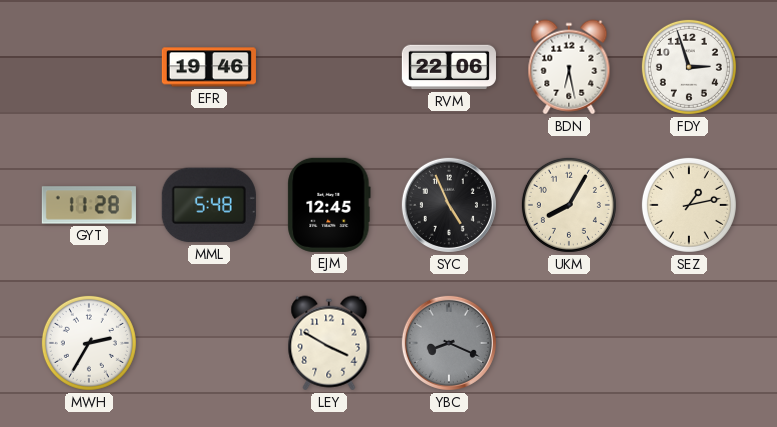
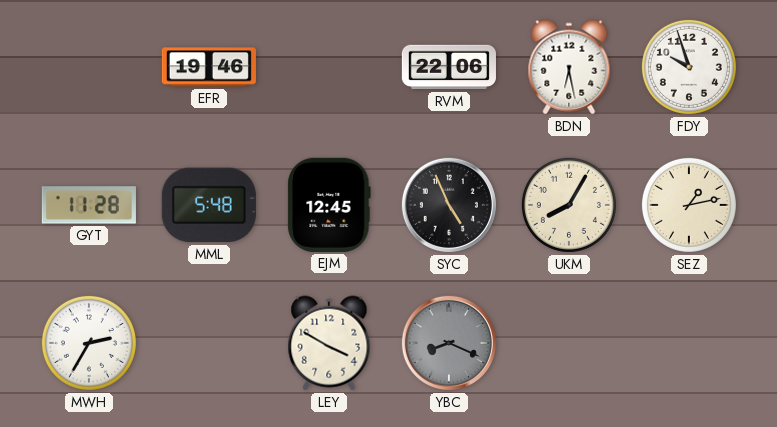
FDY: 2:57 -> 9:57 (689, 67)
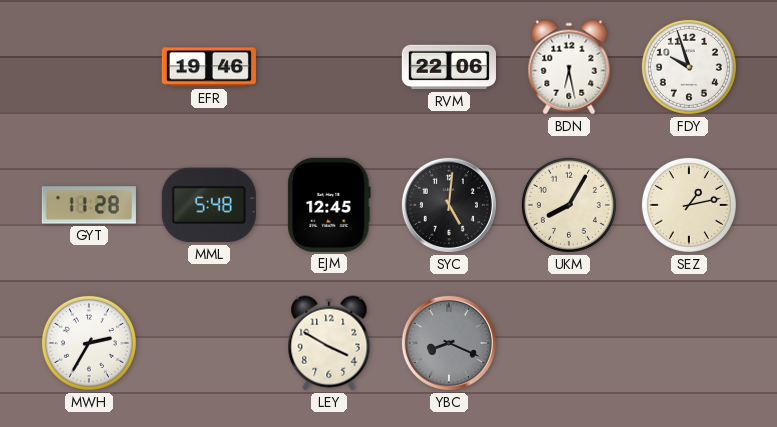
SYC: 4:56 -> 5:01 (449, 205)
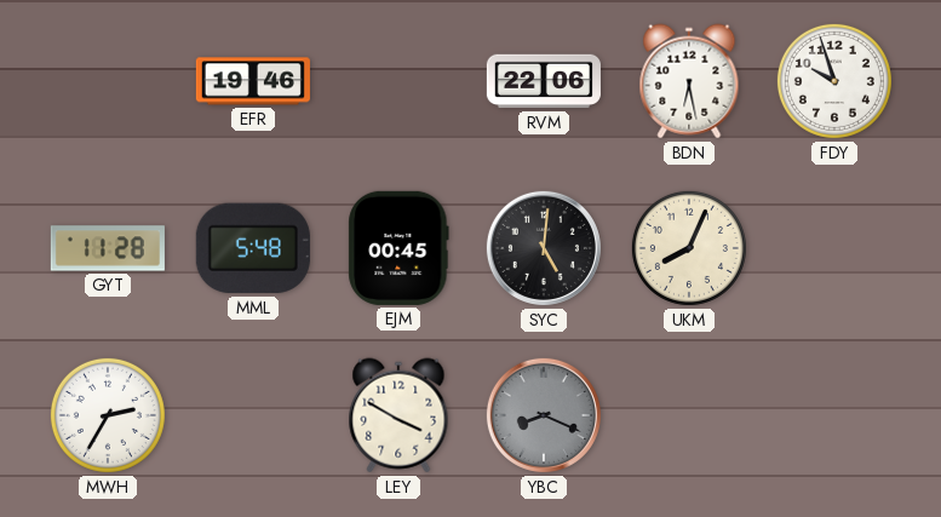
EJM: 12:45 -> 00:45 (398, 248)
UKM: 8:05 -> 8:04 (689, 248)
SEZ: 1:13 -> none (689, 205)
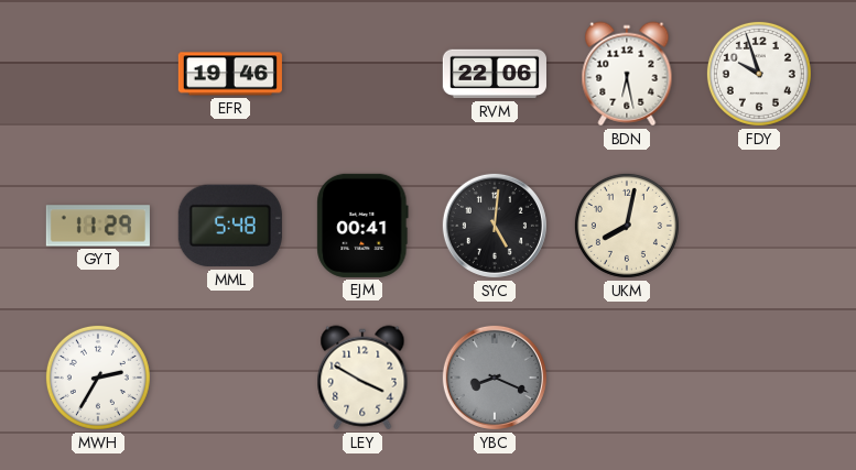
GYT: 11:28 -> 11:29 (98, 226)
EJM: 00:45 -> 00:41 (362, 226)
UKM: 8:04 -> 8:02 (627, 226)
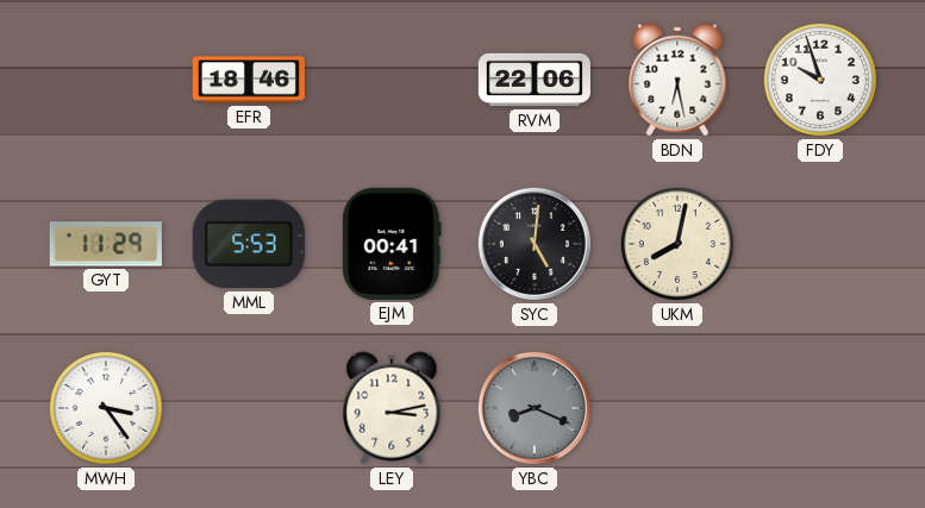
EFR: 19:46 -> 18:46 (249, 80)
MML: 5:48 -> 5:53 (249, 244)
MWH: 2:35 -> 3:24 (106, 408)
LEY: 3:50 -> 3:13 (392, 408)
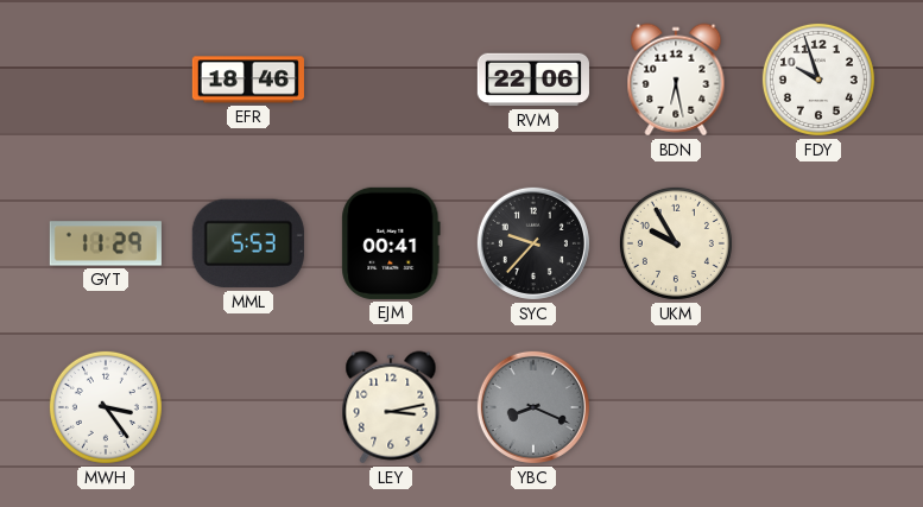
SYC: 5:01 -> 9:37 (533, 243)
UKM: 8:02 -> 9:55 (676, 243)
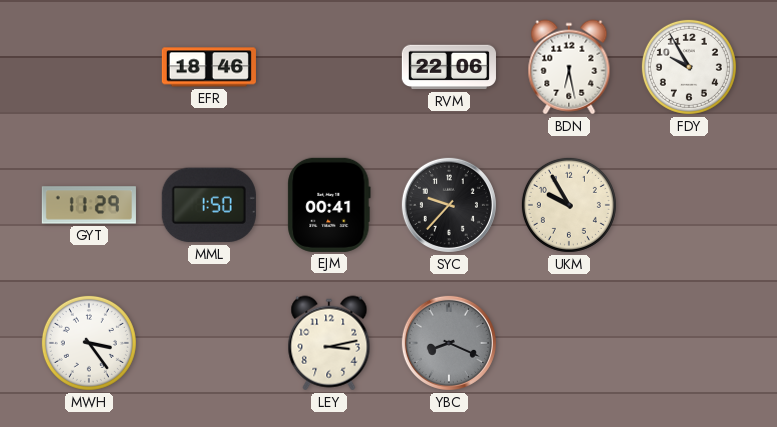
FDY: 9:57 -> 9:55 (689, 67)
MML: 5:53 -> 1:50 (209, 205)
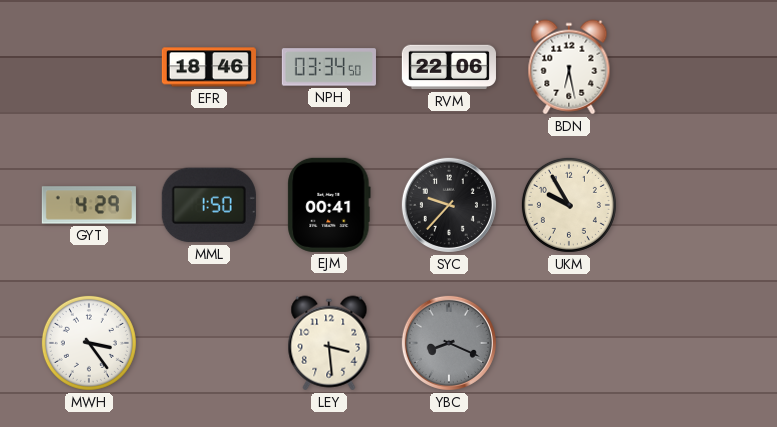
NPH: none -> 03:34 (329, 67)
FDY: 9:55 -> none (689, 67)
GYT: 11:29 -> 4:29 (89, 205)
LEY: 3:13 -> 3:29 (329, 343)
